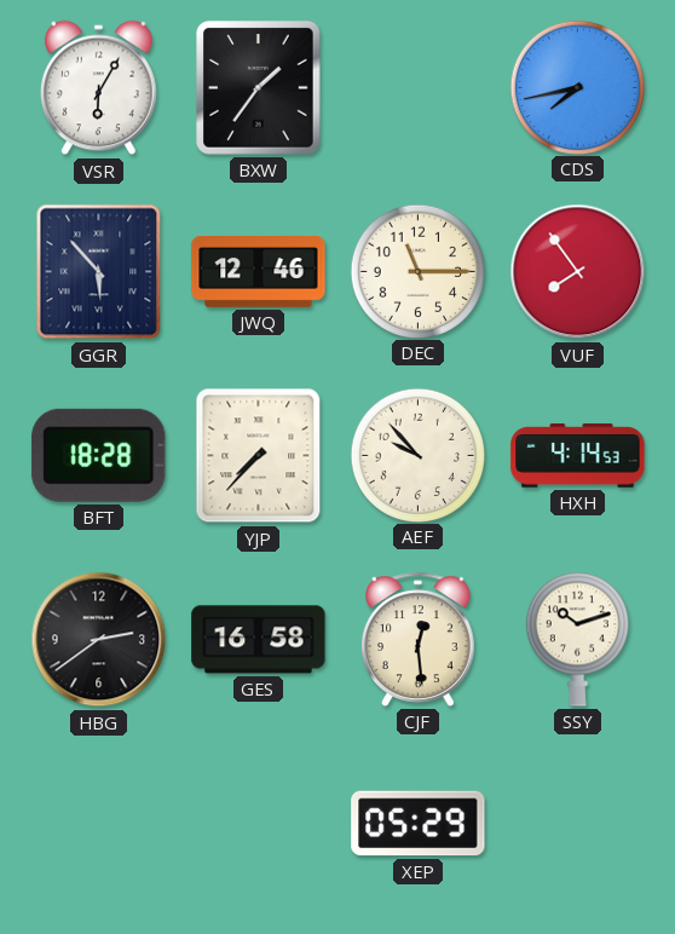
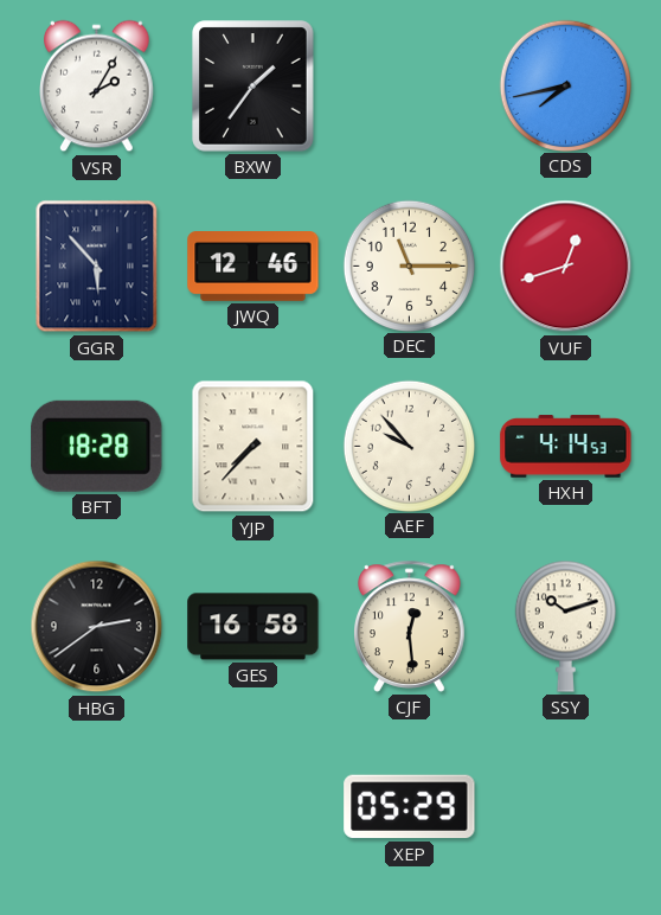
VSR: 6:05 -> 2:05 (97, 87)
VUF: 7:54 -> 12:42 (566, 267)
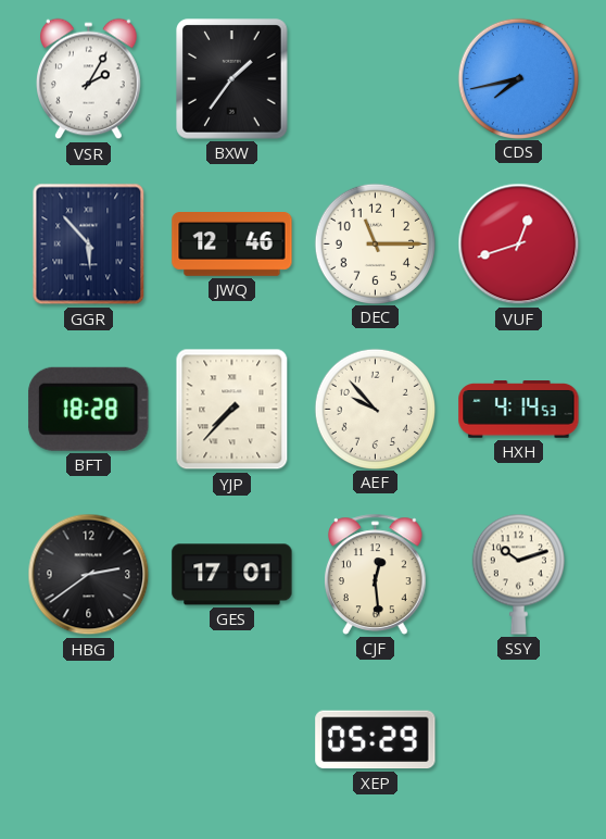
GES: 16:58 -> 17:01 (232, 575)
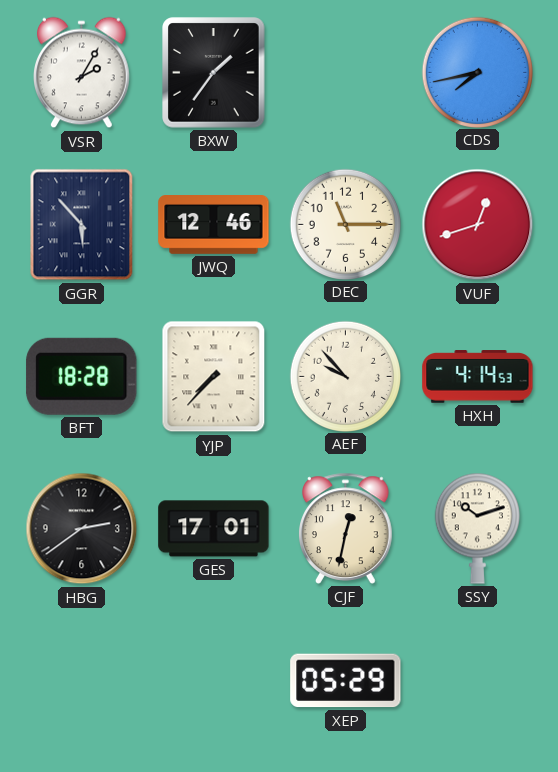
CJF: 12:29 -> 12:32 (346, 528)
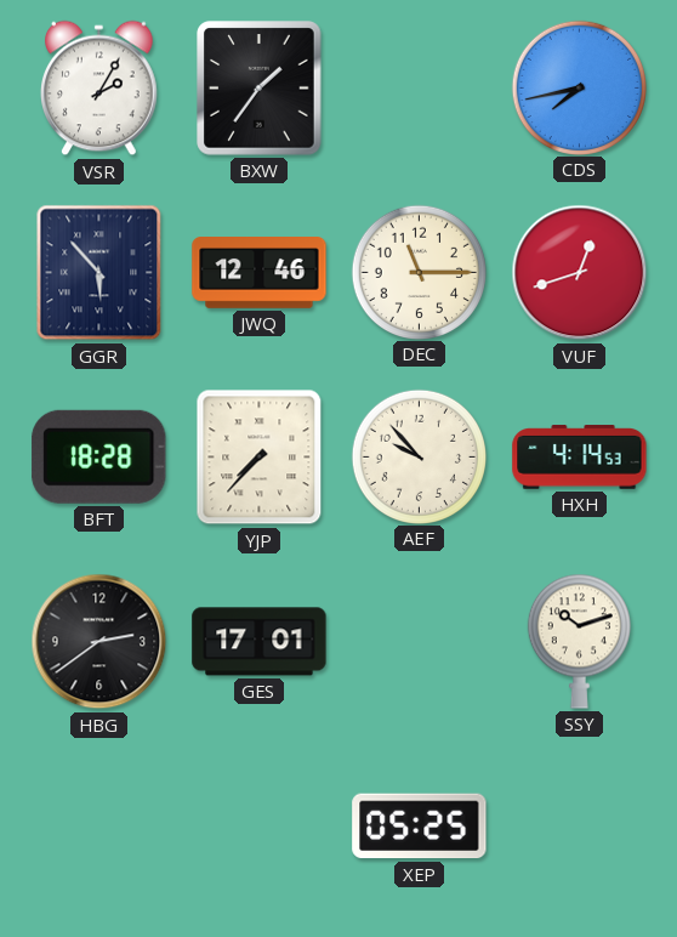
CJF: 12:32 -> none (346, 528)
XEP: 05:29 -> 05:25 (420, 827)
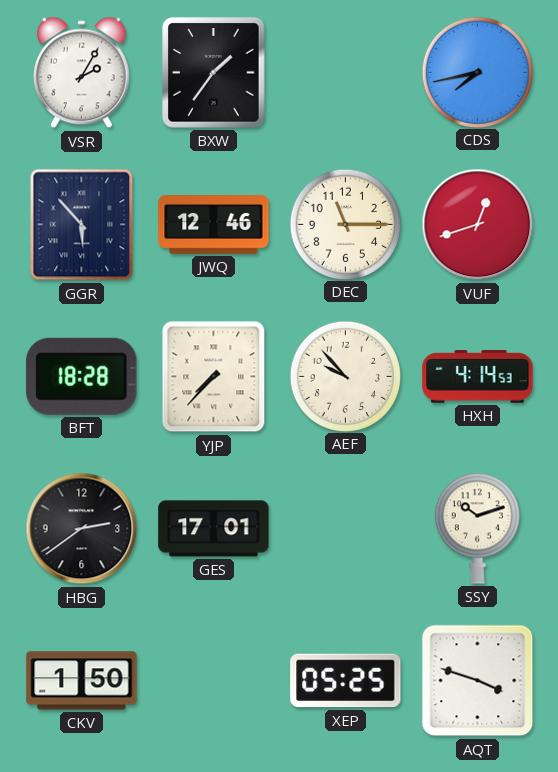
CKV: none -> 1:50 (82, 681)
AQT: none -> 3:48 (478, 681)
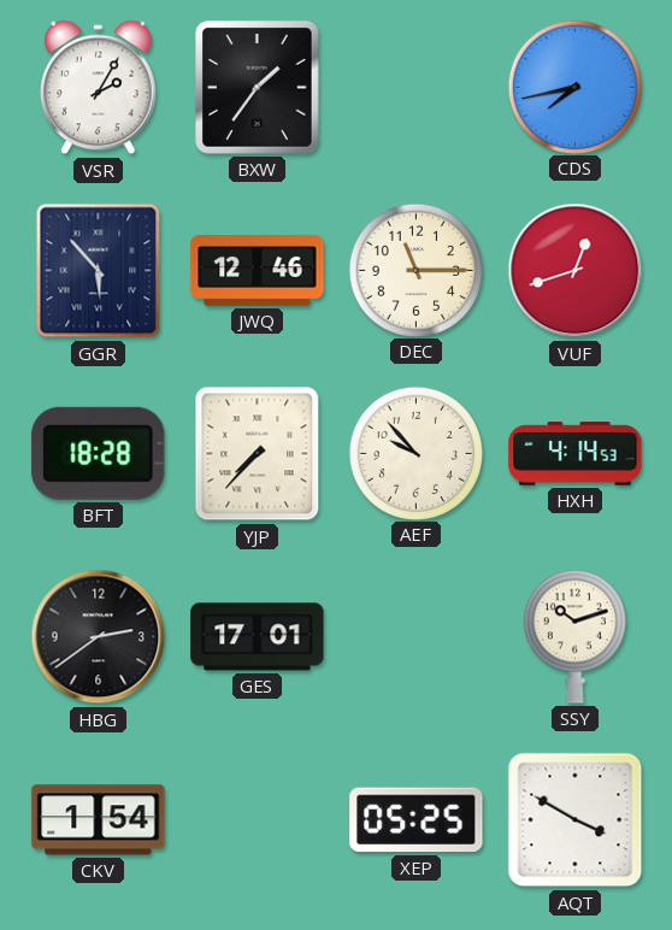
CKV: 1:50 -> 1:54 (99, 820)
AQT: 3:48 -> 3:50 (576, 820)
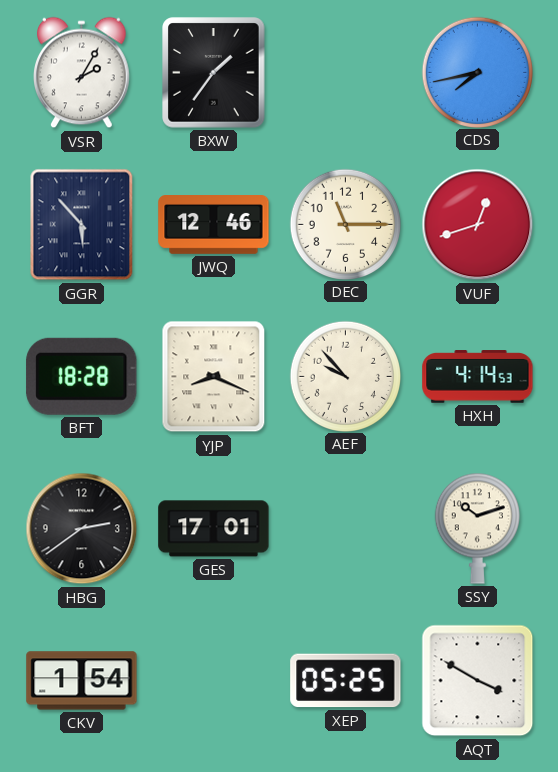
YJP: 7:37 -> 8:19 (214, 377)
